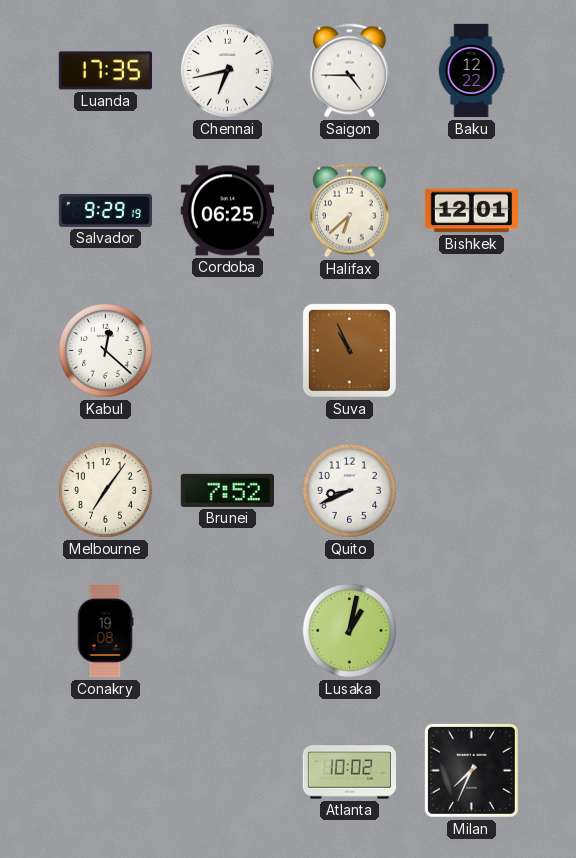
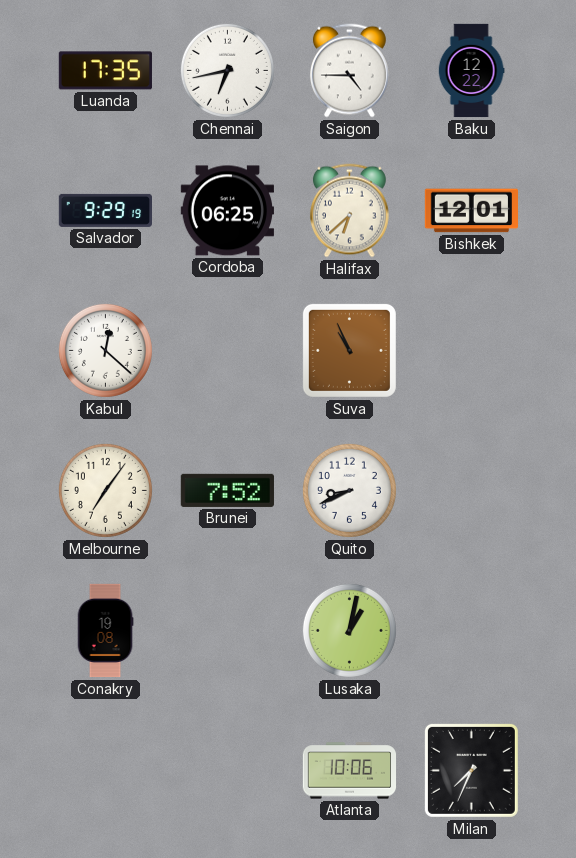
Atlanta: 10:02 -> 10:06 (350, 771)
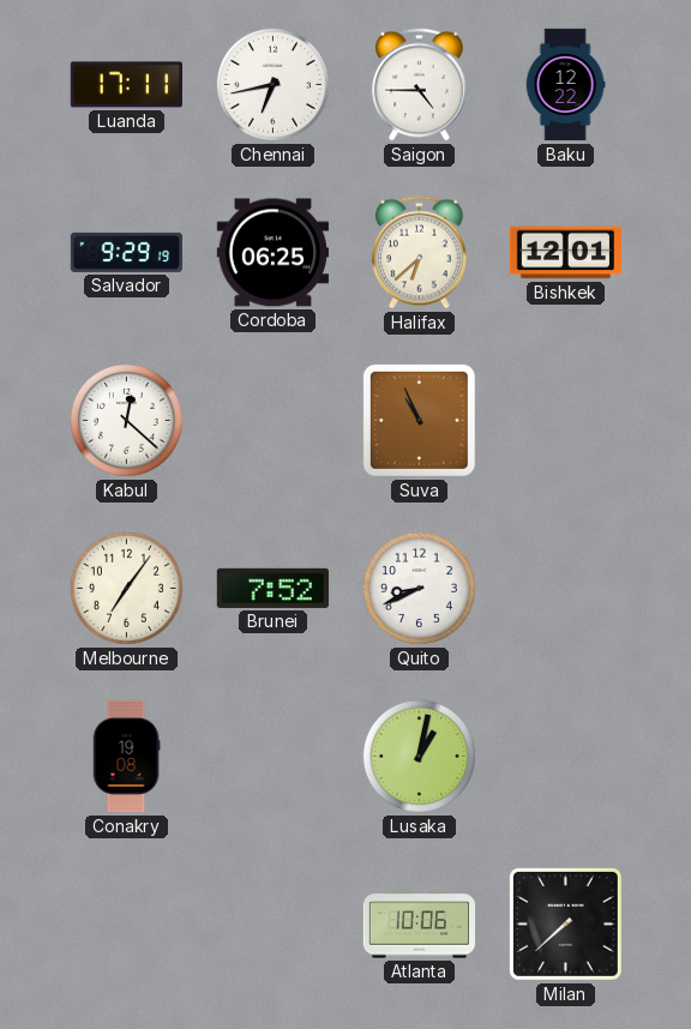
Luanda: 17:35 -> 17:11 (126, 85)
Milan: 7:34 -> 7:38 (565, 923)
